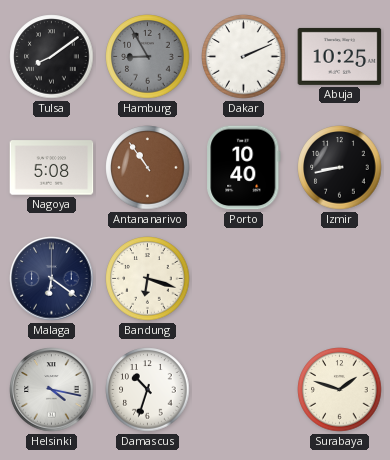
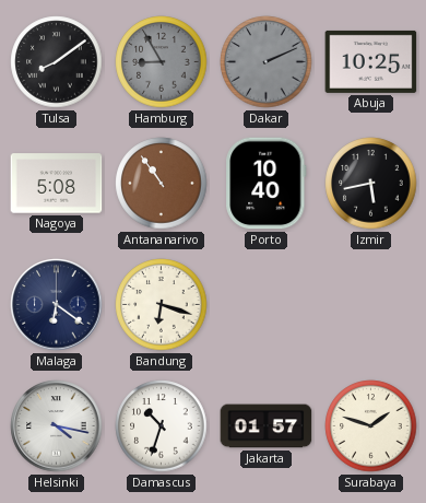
Dakar dial: white -> grey (267, 62)
Izmir: 8:43 -> 5:43 (371, 184)
Jakarta: none -> 01:57 (267, 426)
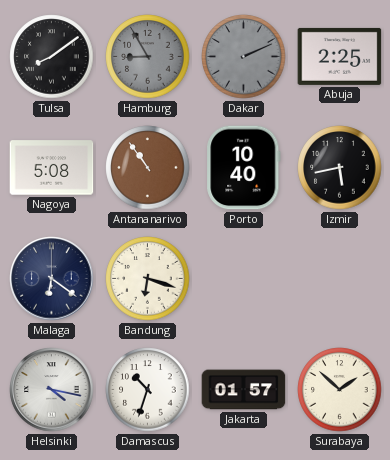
Abuja: 10:25 -> 2:25 (340, 56)
Surabaya: 1:48 -> 1:52 (340, 390)
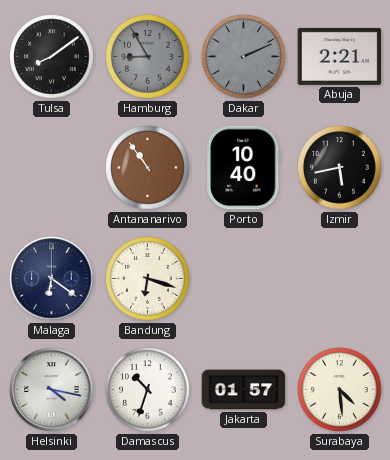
Abuja: 2:25 -> 2:21 (340, 56)
Nagoya: 5:08 -> none (52, 168)
Surabaya: 1:52 -> 4:29 (340, 390)
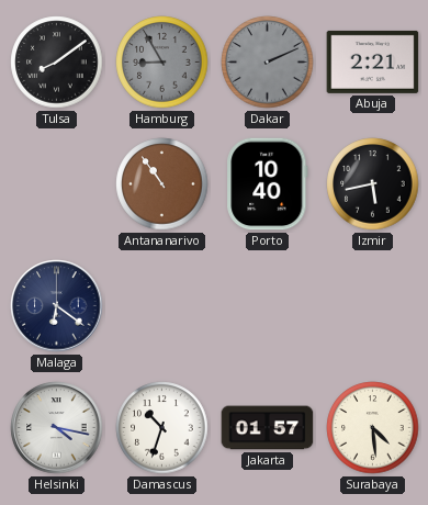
Bandung: 6:18 -> none (148, 279)
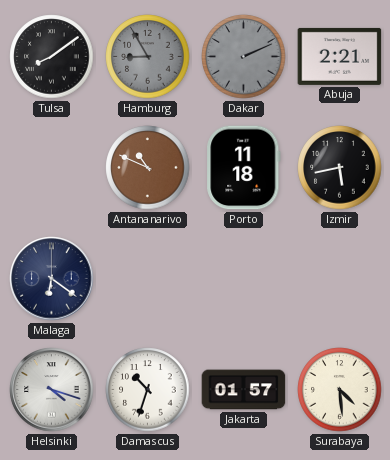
Antananarivo: 10:54 -> 10:49 (148, 168)
Porto: 10:40 -> 11:18 (244, 168)
Helsinki: 4:17 -> 4:18 (52, 390)
